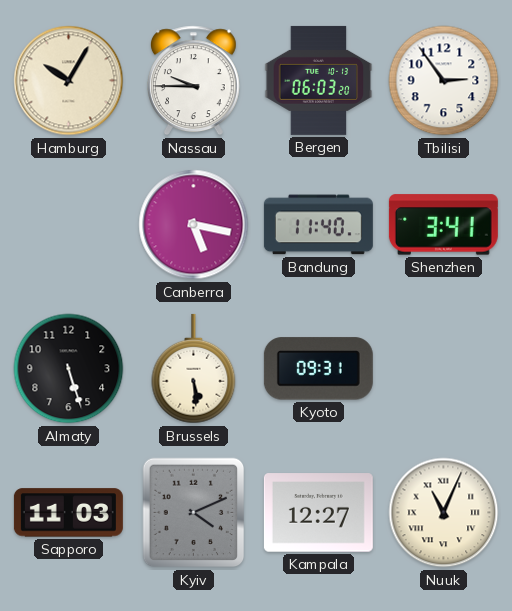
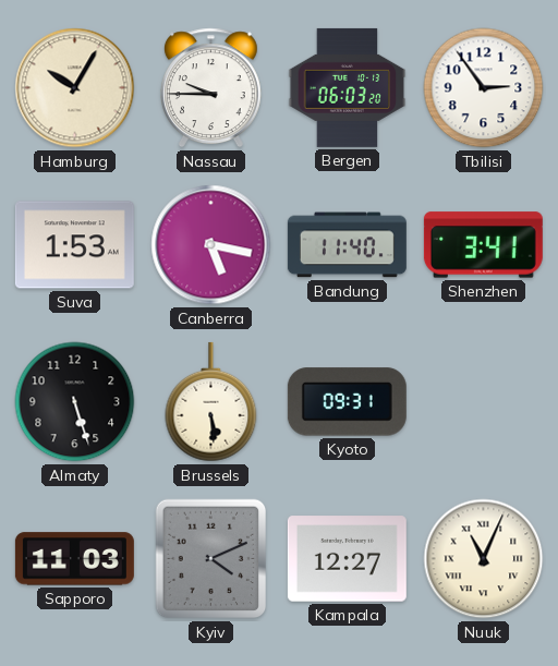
Suva: none -> 1:53 (74, 245)
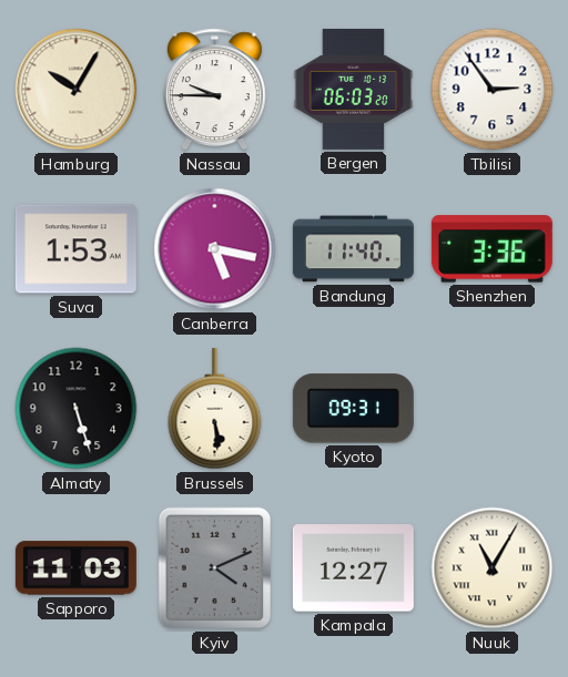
Shenzhen: 3:41 -> 3:36 (491, 249)
Nuuk: 11:04 -> 11:05 (493, 568)
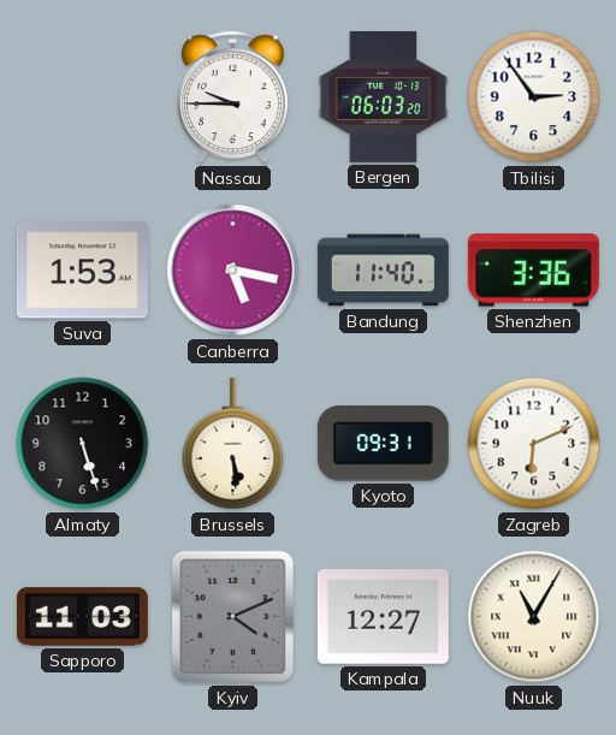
Hamburg: 10:05 -> none (77, 90)
Zagreb: none -> 6:11 (534, 444)
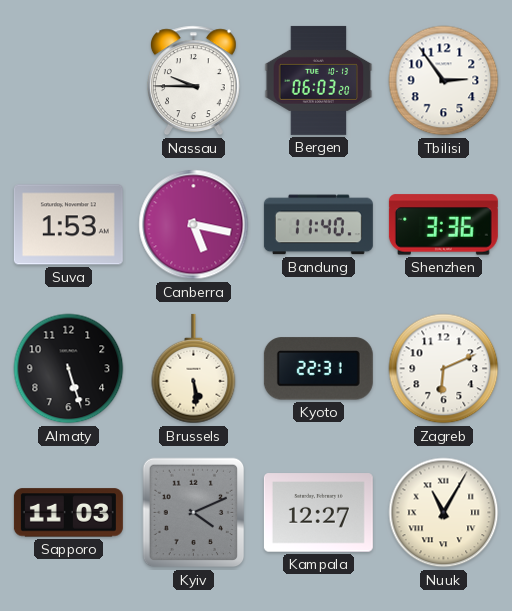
Kyoto: 09:31 -> 22:31 (318, 369)
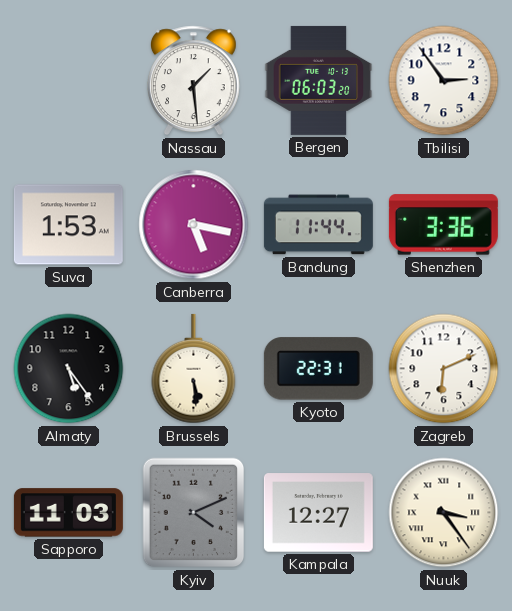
Nassau: 9:45 -> 1:29 (193, 81)
Bandung: 11:40 -> 11:44 (318, 225)
Almaty: 5:27 -> 5:24 (69, 369)
Nuuk: 11:05 -> 3:24 (444, 513)
